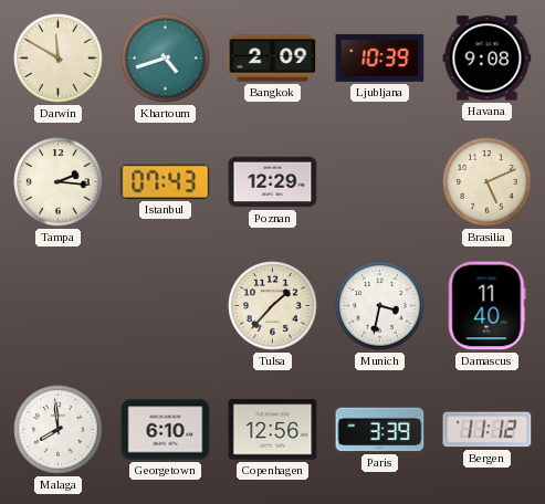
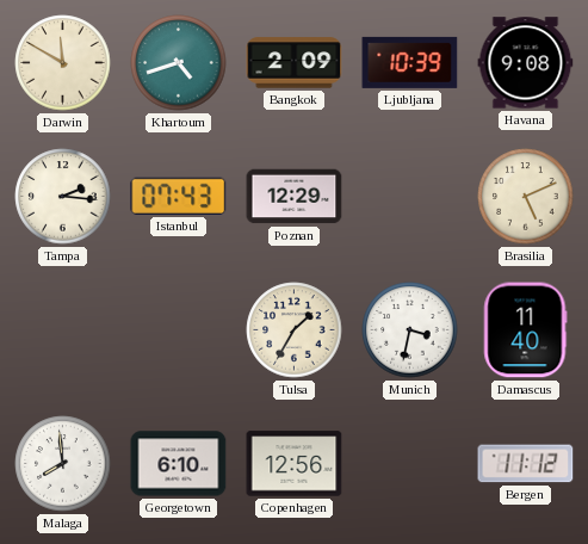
Tulsa: 1:37 -> 1:35 (295, 330)
Paris: 3:39 -> none (380, 430)
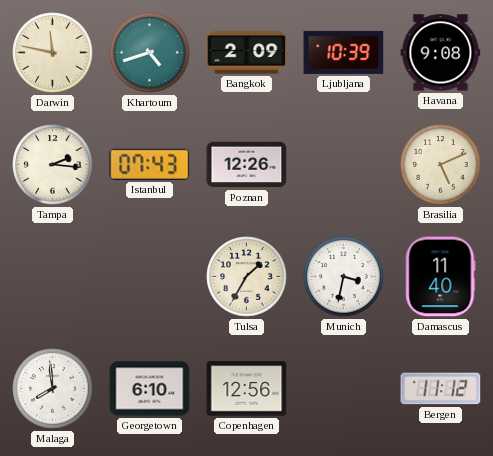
Darwin: 11:50 -> 11:47 (53, 53)
Poznan: 12:29 -> 12:26 (247, 165)
